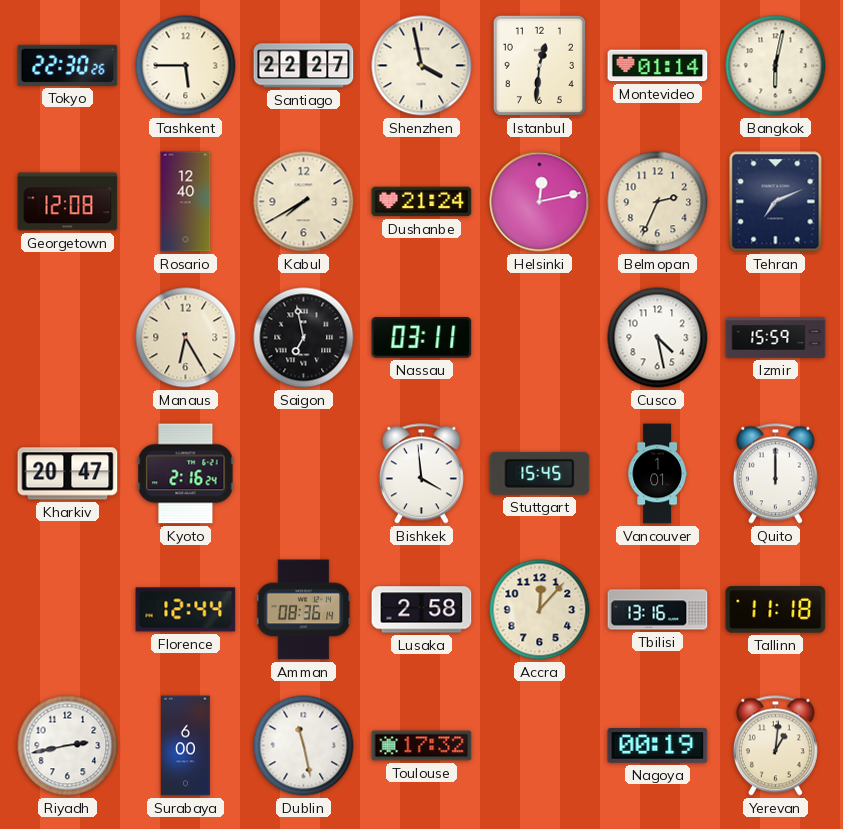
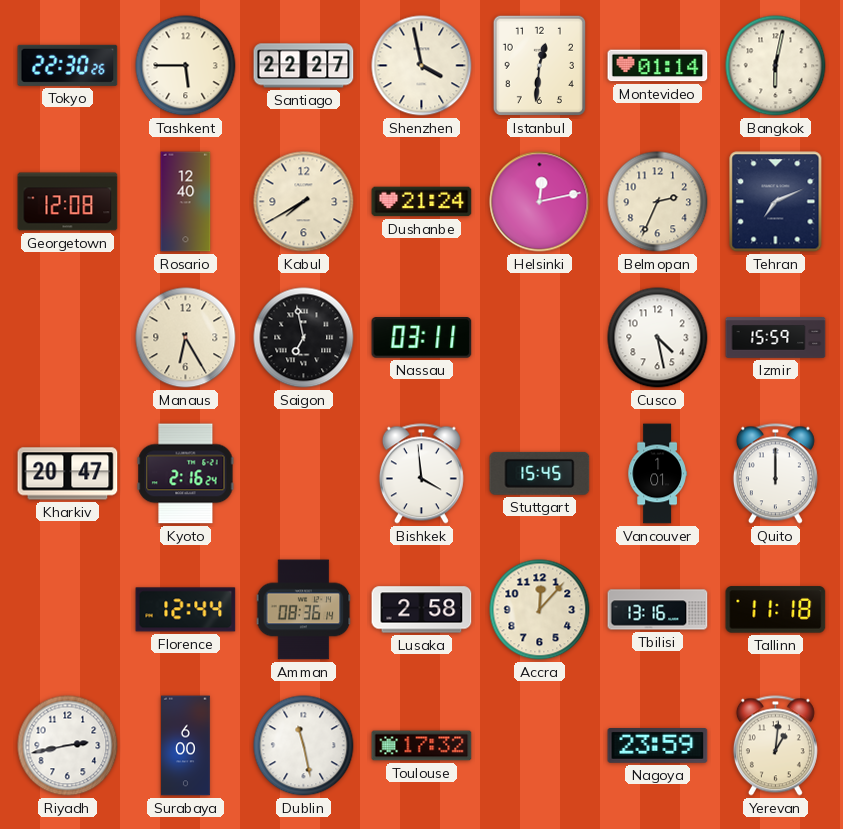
Nagoya: 00:19 -> 23:59 (658, 746)
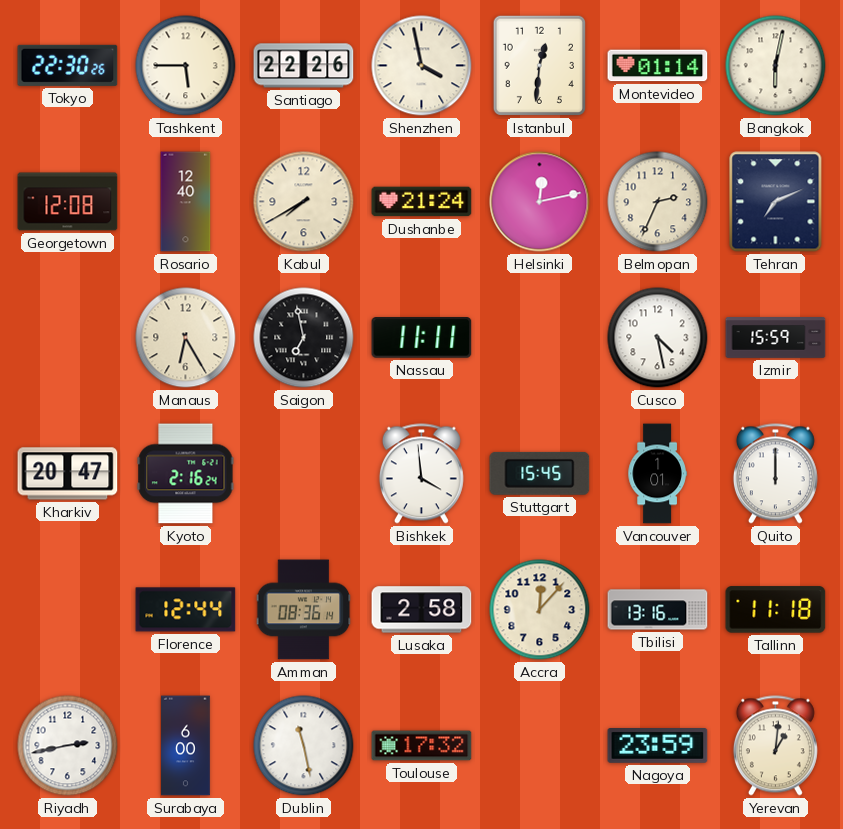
Santiago: 22:27 -> 22:26 (304, 66)
Nassau: 03:11 -> 11:11 (422, 338)
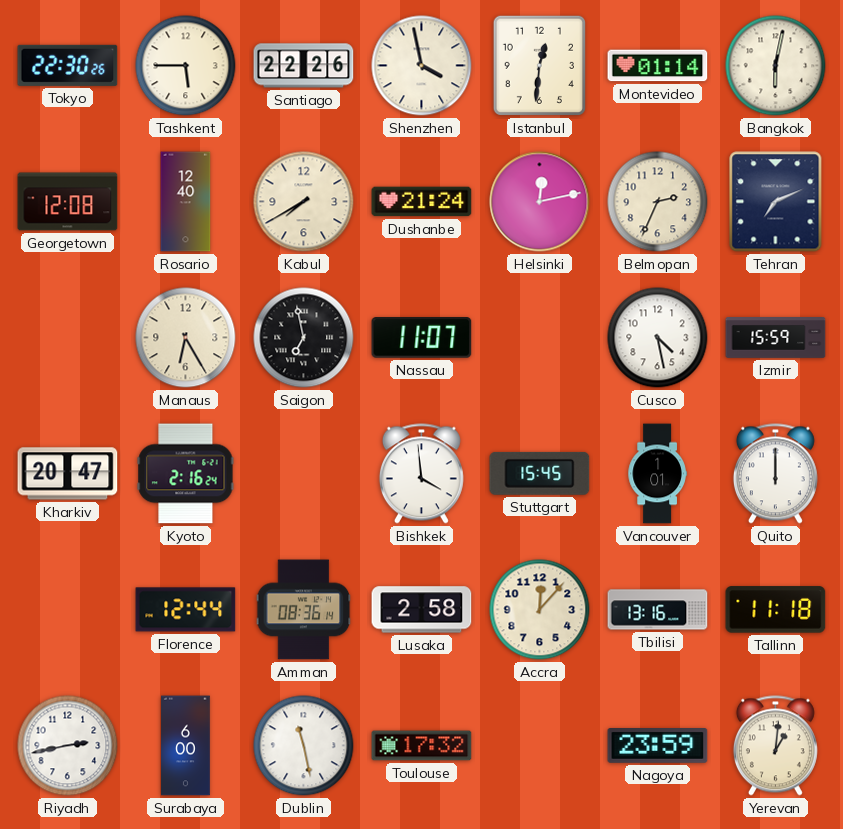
Nassau: 11:11 -> 11:07 (422, 338)
